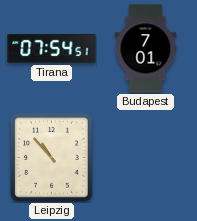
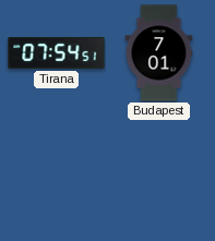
Leipzig: 10:53 -> none (52, 158)
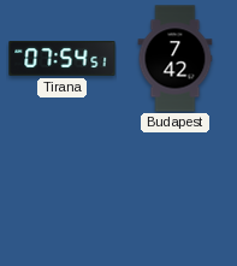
Budapest: 7:01 -> 7:42 (176, 59)
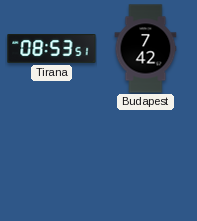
Tirana: 07:54 -> 08:53 (52, 49)
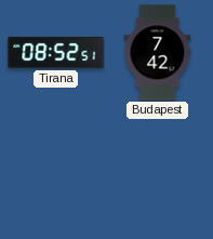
Tirana: 08:53 -> 08:52 (56, 53)
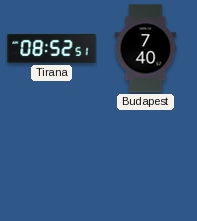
Budapest: 7:42 -> 7:40 (146, 49)
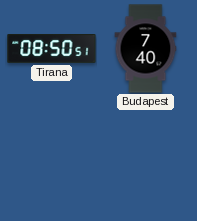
Tirana: 08:52 -> 08:50 (52, 49)
